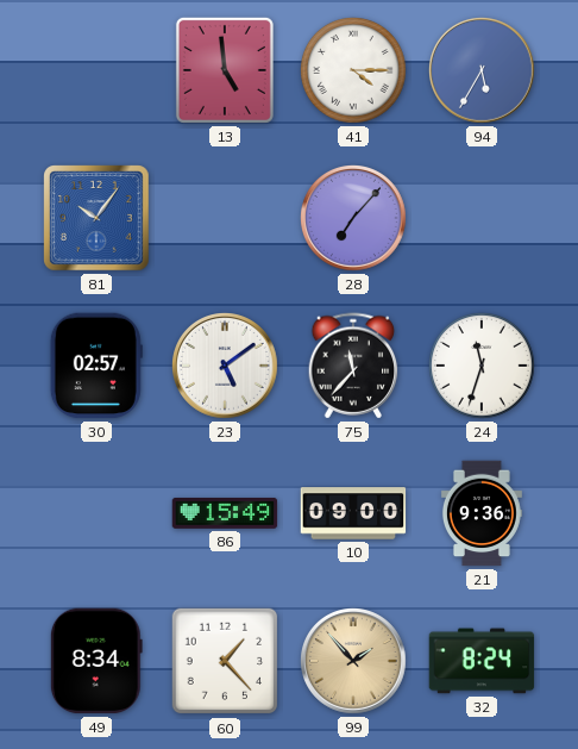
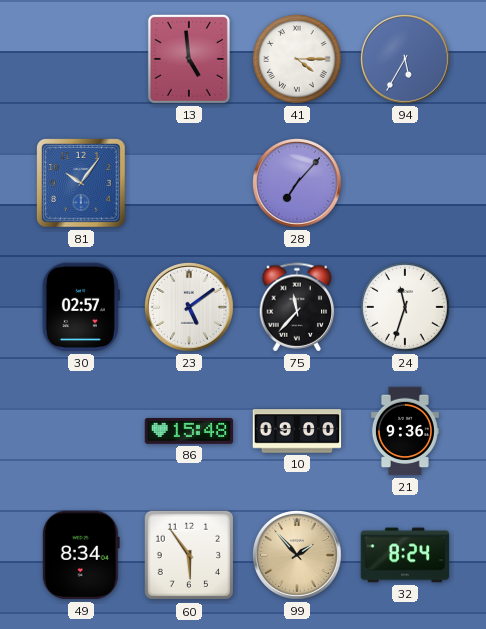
86: 15:49 -> 15:48 (189, 431)
60: 1:23 -> 5:54 (189, 555)
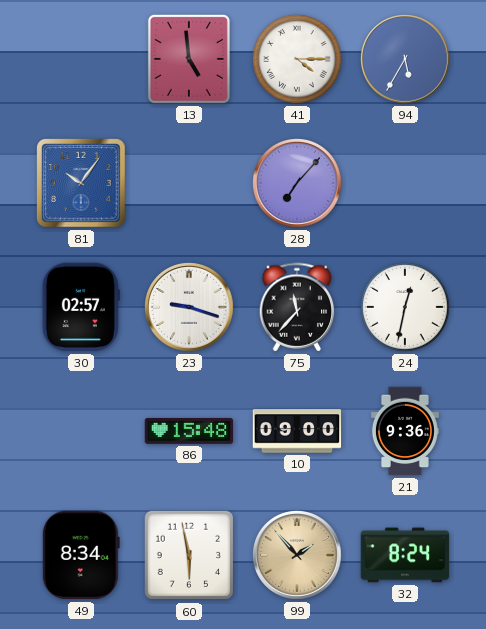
23: 5:09 -> 9:18 (190, 308)
24: 11:33 -> 12:32 (406, 308)
60: 5:54 -> 5:58 (189, 555)
